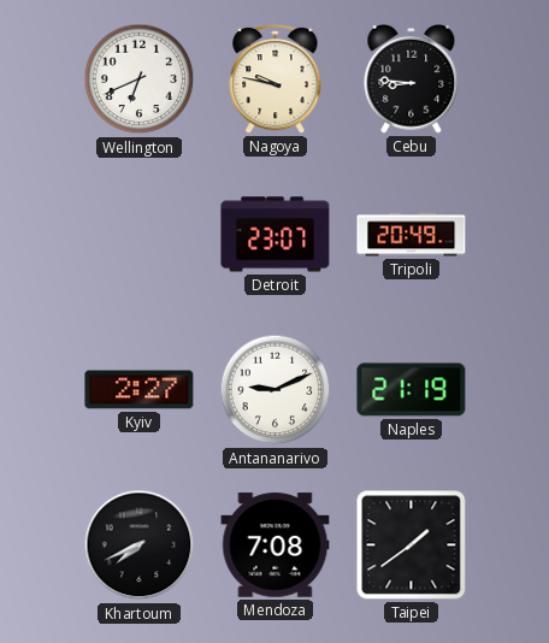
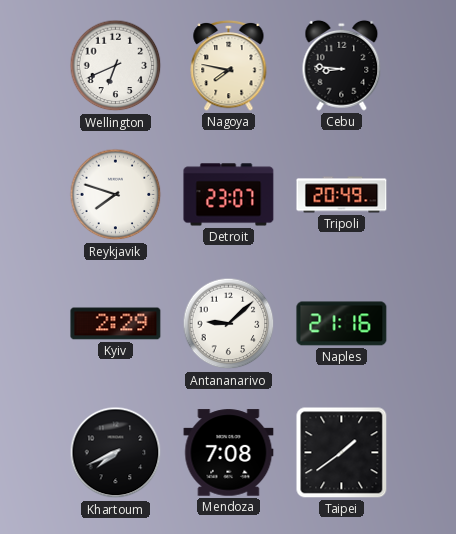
Nagoya: 9:47 -> 7:47 (229, 65)
Reykjavik: none -> 7:48 (116, 195)
Kyiv: 2:27 -> 2:29 (116, 324)
Antananarivo: 9:11 -> 9:08 (229, 324)
Naples: 21:19 -> 21:16 (342, 324)
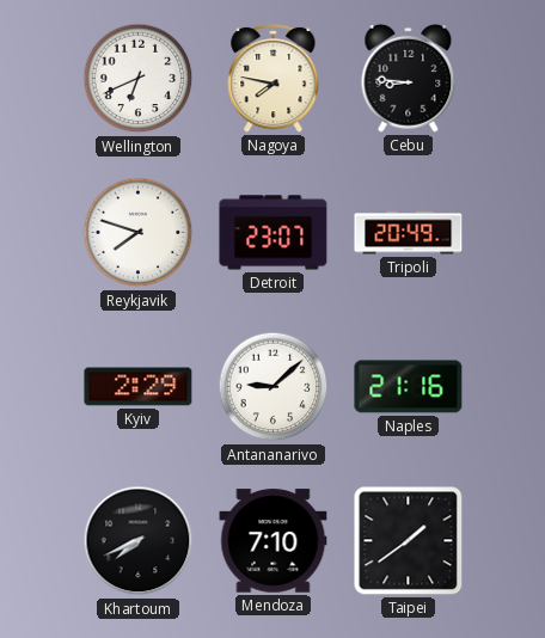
Mendoza: 7:08 -> 7:10 (274, 541)
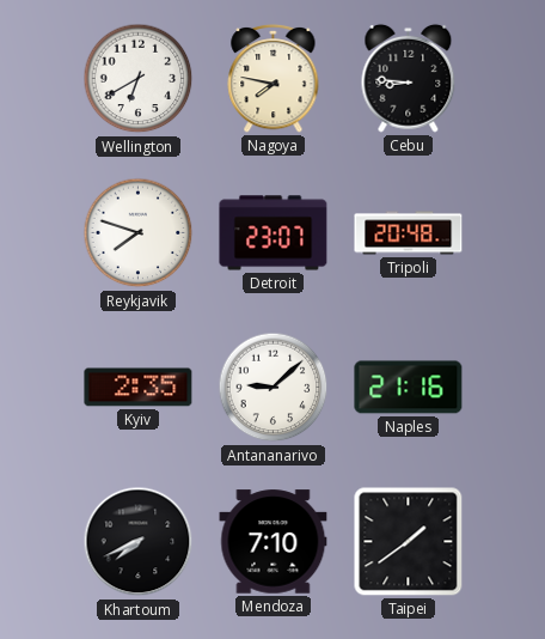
Wellington: 6:41 -> 6:40 (139, 79)
Tripoli: 20:49 -> 20:48 (409, 233)
Kyiv: 2:29 -> 2:35 (139, 388)
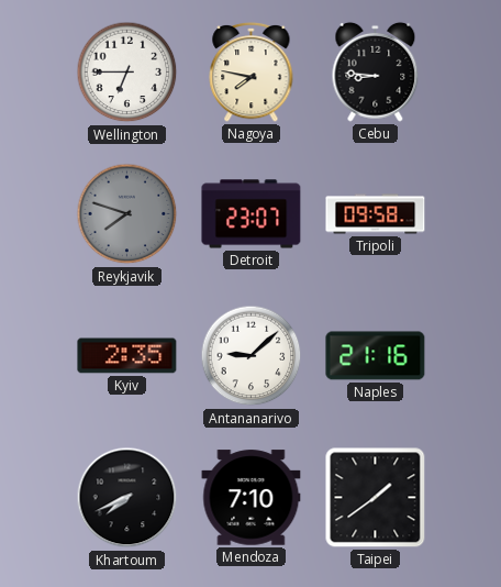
Wellington: 6:40 -> 6:45 (127, 73)
Reykjavik dial: white -> grey (127, 214)
Tripoli: 20:48 -> 09:58 (376, 214)
